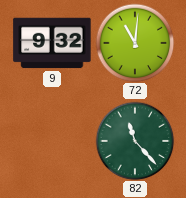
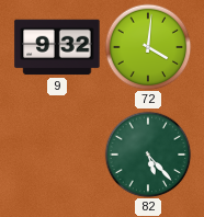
72: 11:01 -> 4:01 (148, 47)
82: 11:23 -> 5:23 (148, 155)
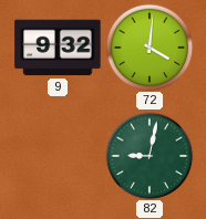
82: 5:23 -> 9:02 (150, 156)
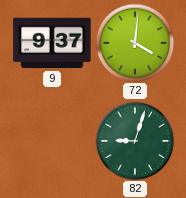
9: 9:32 -> 9:37 (52, 43)
82: 9:02 -> 9:03 (135, 141)
